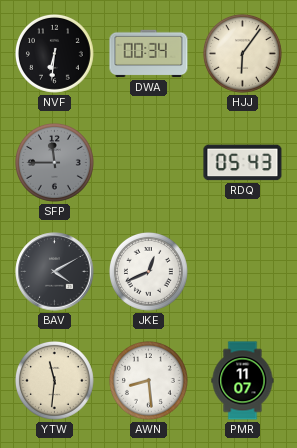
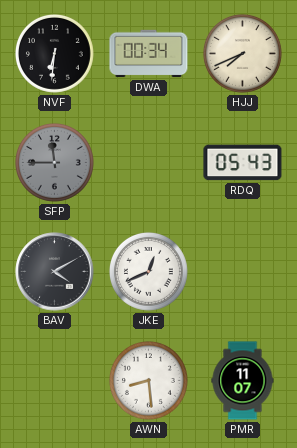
HJJ: 6:06 -> 7:41 (242, 53)
YTW: 11:31 -> none (54, 380)
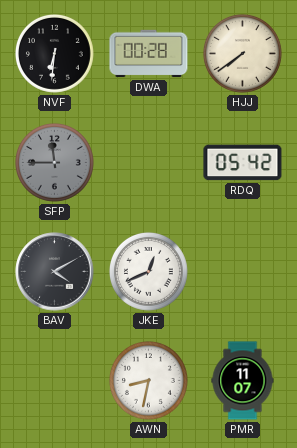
DWA: 00:34 -> 00:28 (149, 54)
HJJ: 7:41 -> 7:39 (242, 53)
RDQ: 05:43 -> 05:42 (243, 163)
AWN: 8:29 -> 8:32 (148, 380)
